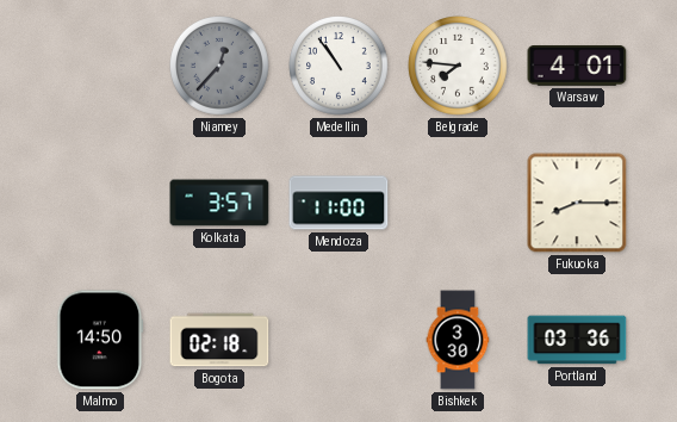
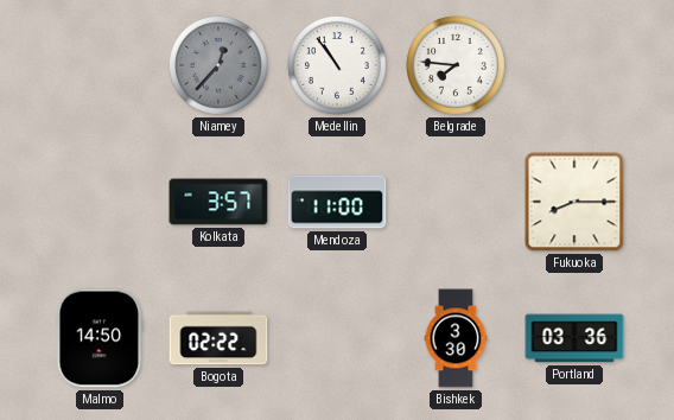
Warsaw: 4:01 -> none (577, 67)
Bogota: 02:18 -> 02:22 (218, 338)
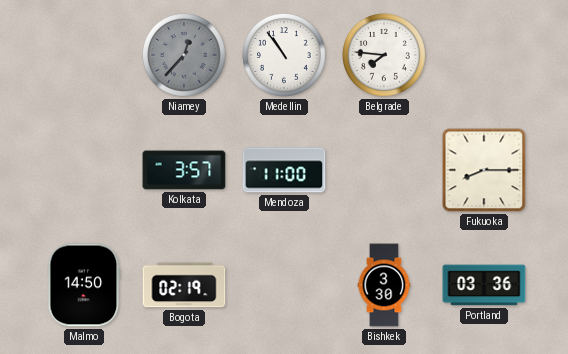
Bogota: 02:22 -> 02:19 (184, 285)
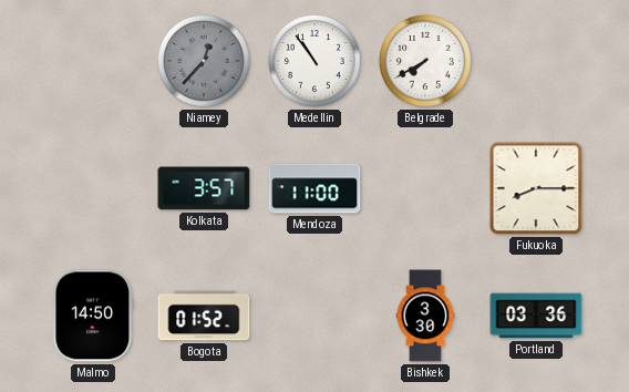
Belgrade: 7:46 -> 7:40 (426, 62)
Bogota: 02:19 -> 01:52 (204, 316)
